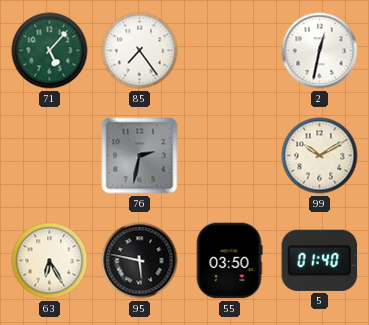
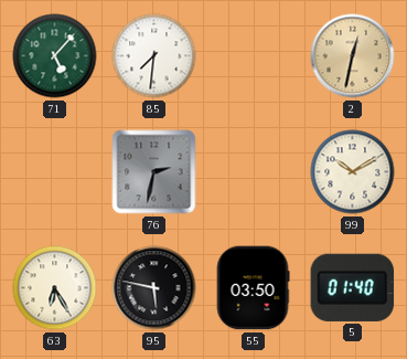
85: 7:24 -> 7:31 (154, 56)
2 dial: white -> champagne (353, 56)
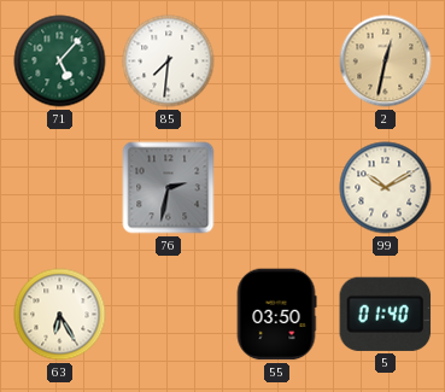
95: 5:47 -> none (154, 288)
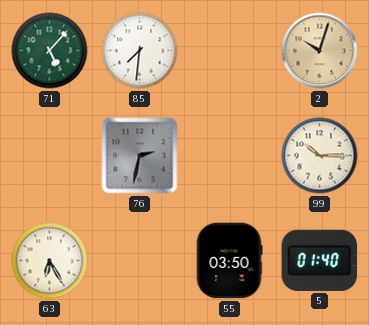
2: 12:32 -> 10:03 (320, 51)
99: 10:10 -> 10:15 (320, 156)
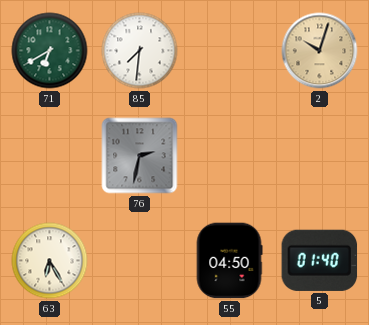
71: 5:07 -> 6:40 (50, 51)
99: 10:15 -> none (320, 156)
55: 03:50 -> 04:50 (229, 261)
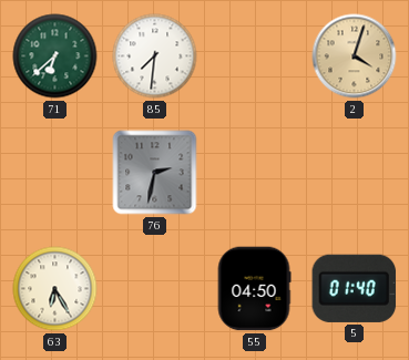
71: 6:40 -> 6:38 (55, 56)
2: 10:03 -> 4:03 (355, 56)
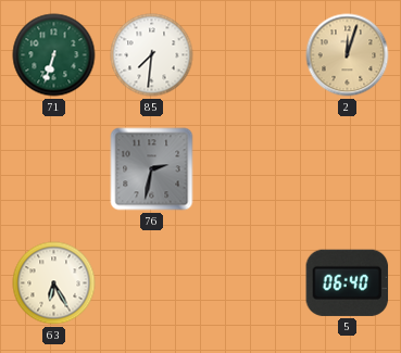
71: 6:38 -> 6:33 (54, 55)
2: 4:03 -> 12:03 (348, 55)
55: 04:50 -> none (254, 289)
5: 01:40 -> 06:40 (348, 282)
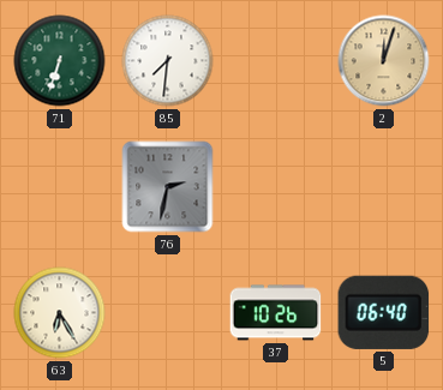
37: none -> 10:26 (276, 313)
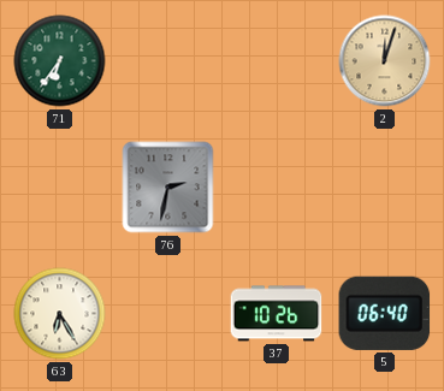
71: 6:33 -> 6:36 (60, 61)
85: 7:31 -> none (168, 61)
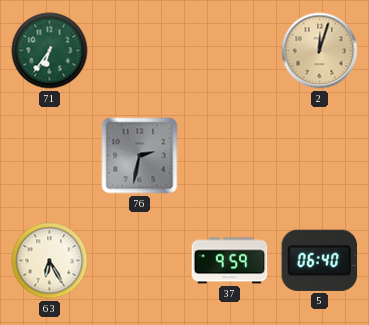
37: 10:26 -> 9:59 (230, 261)
